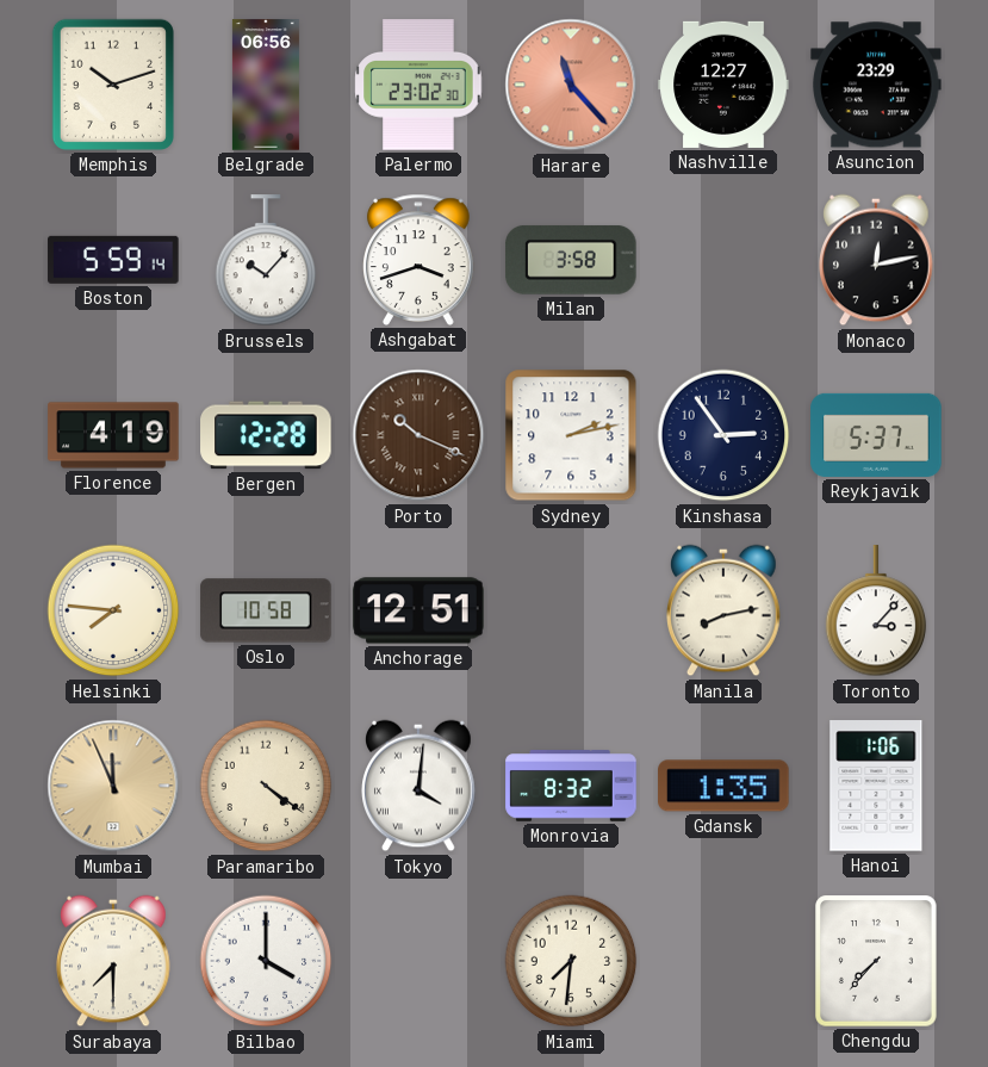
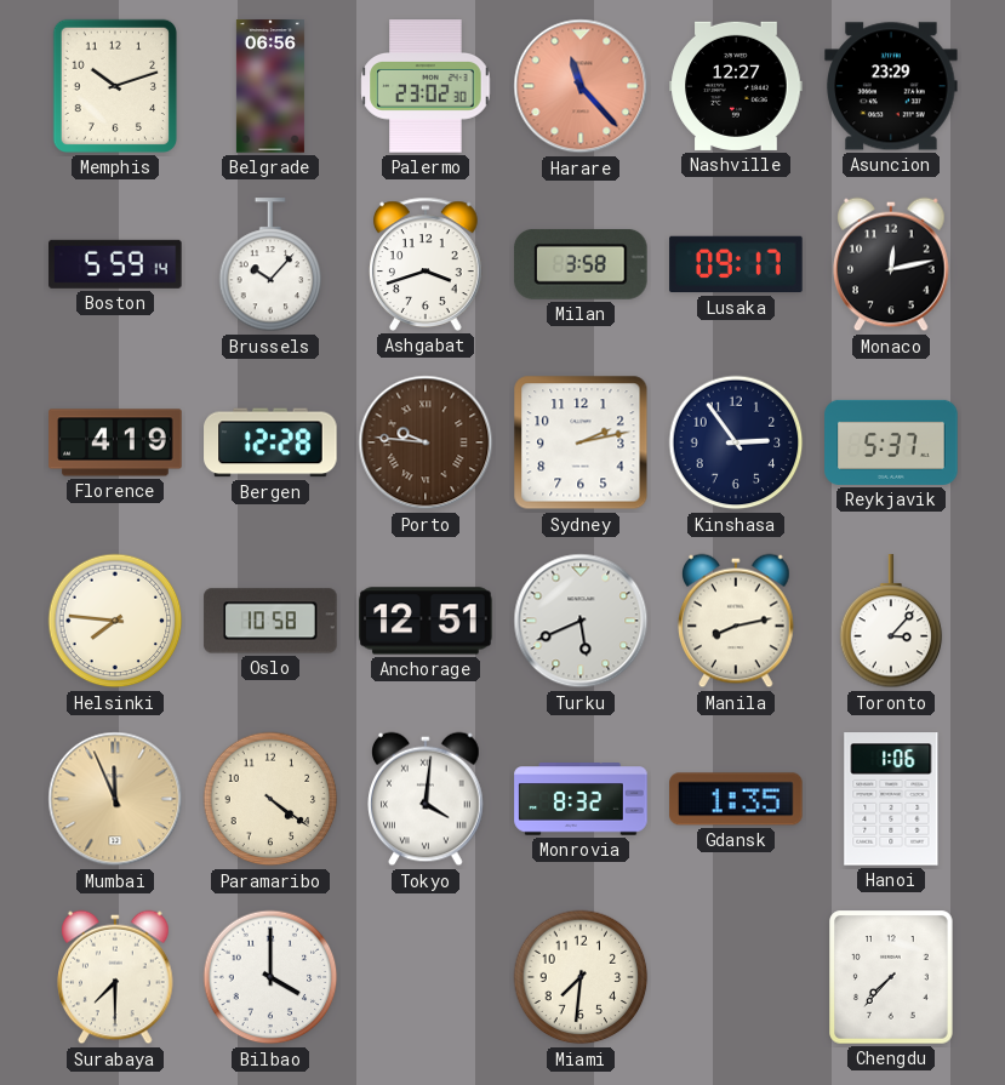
Lusaka: none -> 09:17 (736, 264)
Porto: 10:19 -> 9:46 (426, 442)
Turku: none -> 5:41 (581, 621)
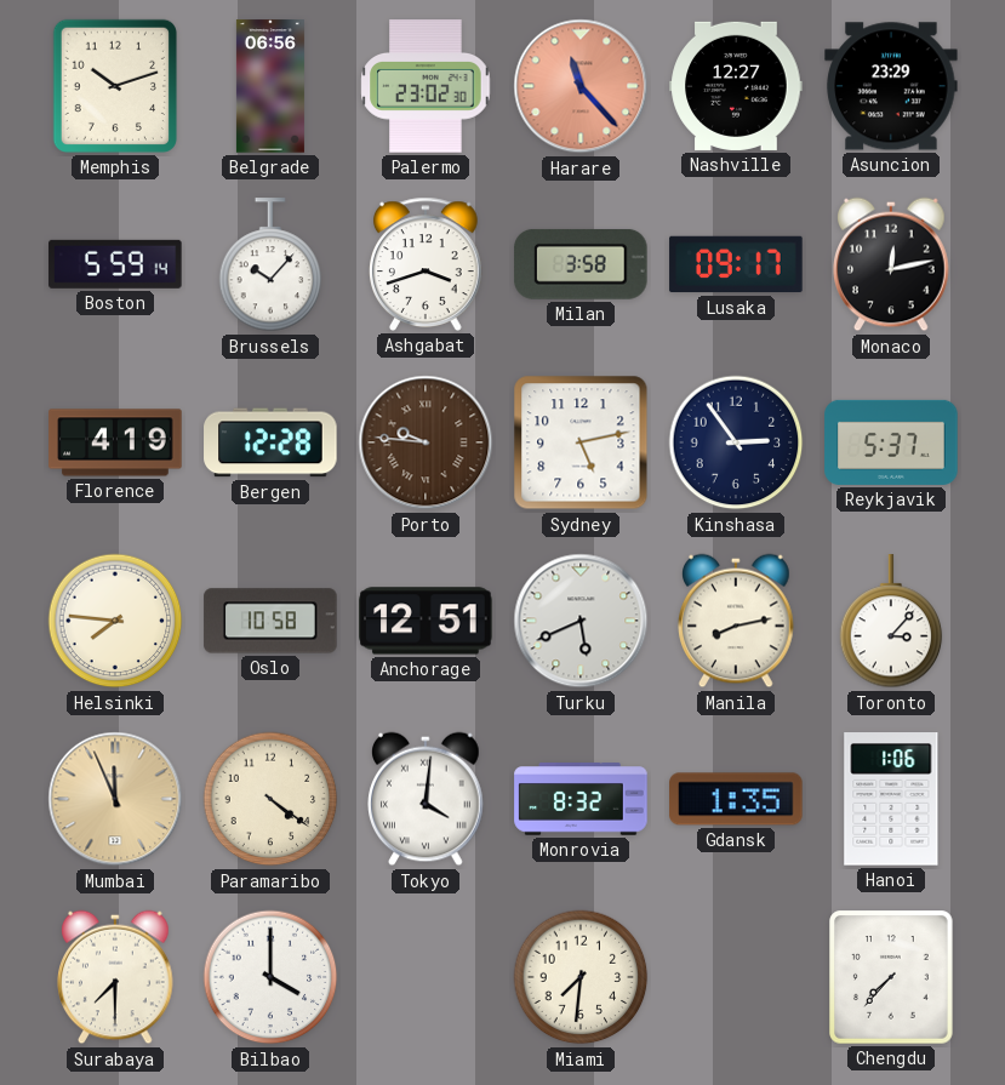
Sydney: 2:13 -> 5:13 (581, 442)
